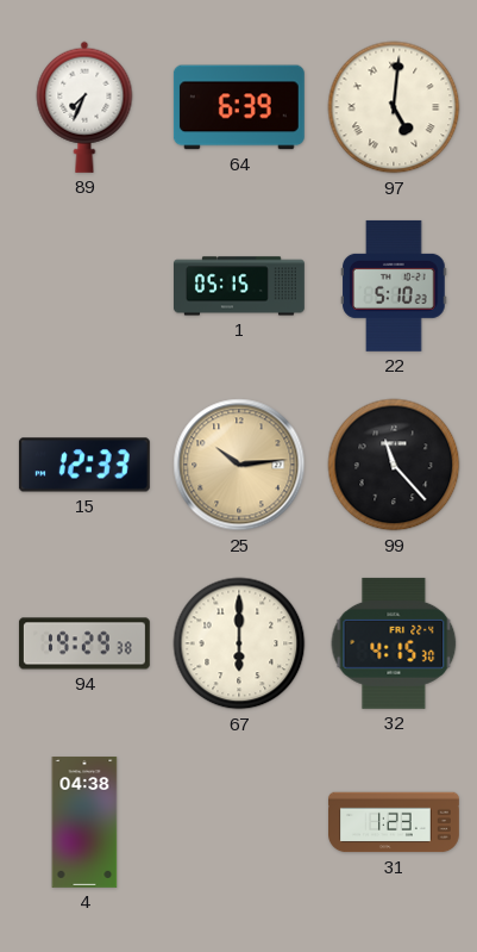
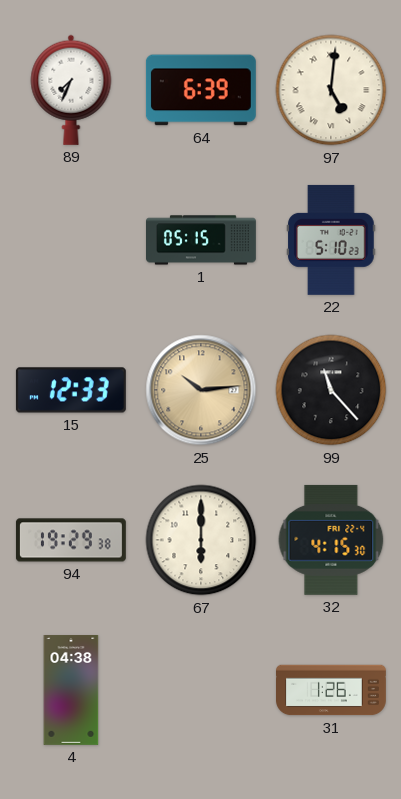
31: 1:23 -> 1:26 (332, 690)
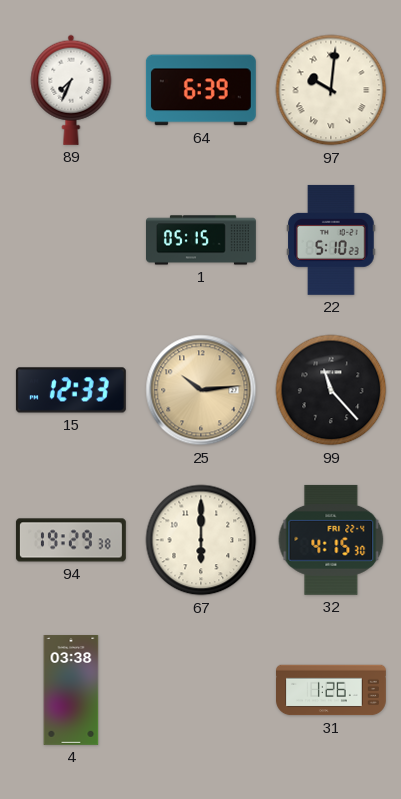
97: 5:01 -> 10:01 (331, 90)
4: 04:38 -> 03:38 (71, 691)
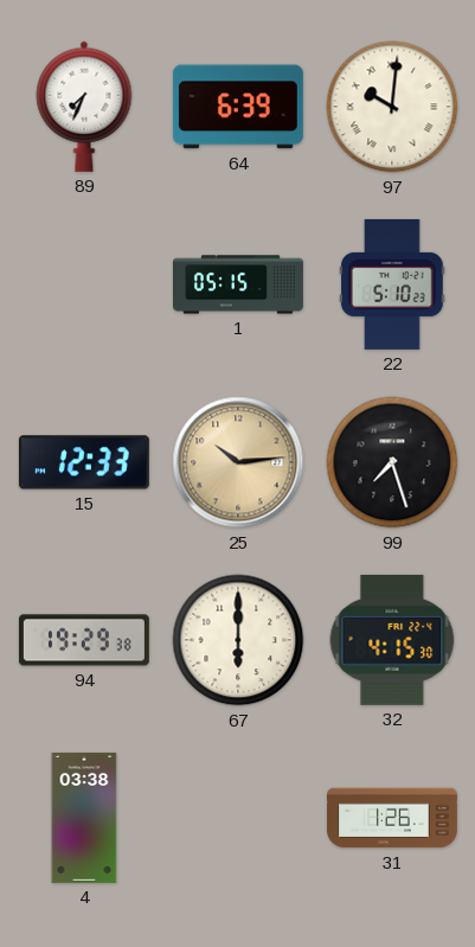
99: 11:23 -> 7:27 (392, 462)
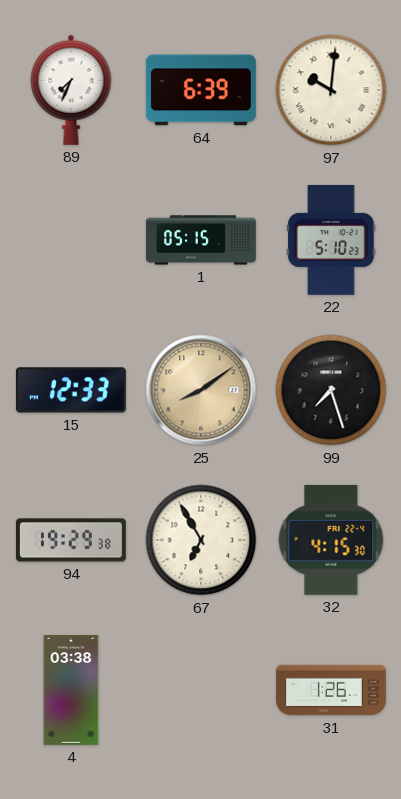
25: 10:14 -> 8:09 (201, 390)
67: 6:00 -> 6:55 (201, 540)
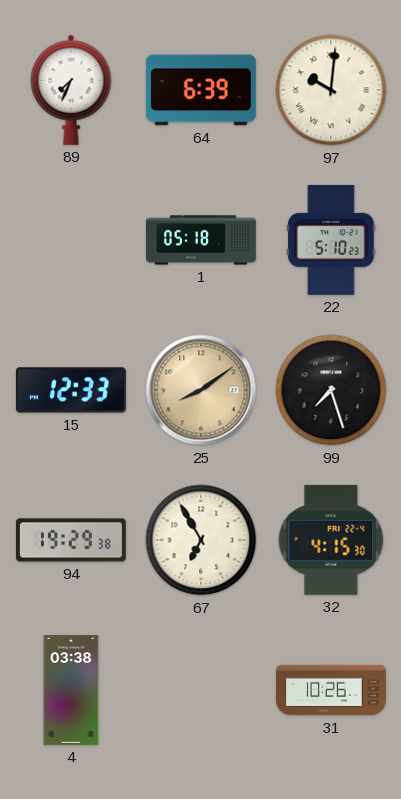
1: 05:15 -> 05:18 (202, 240)
31: 1:26 -> 10:26 (332, 690)
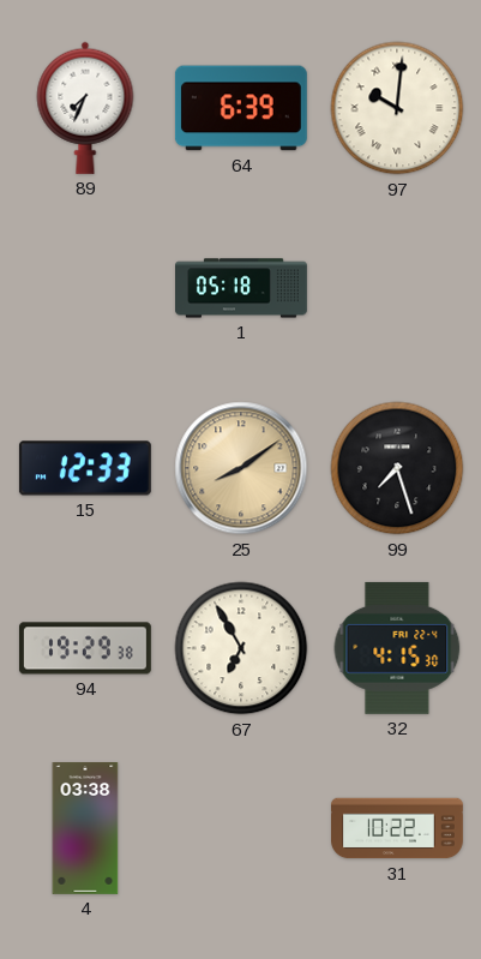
22: 5:10 -> none (331, 240)
31: 10:26 -> 10:22 (398, 828)
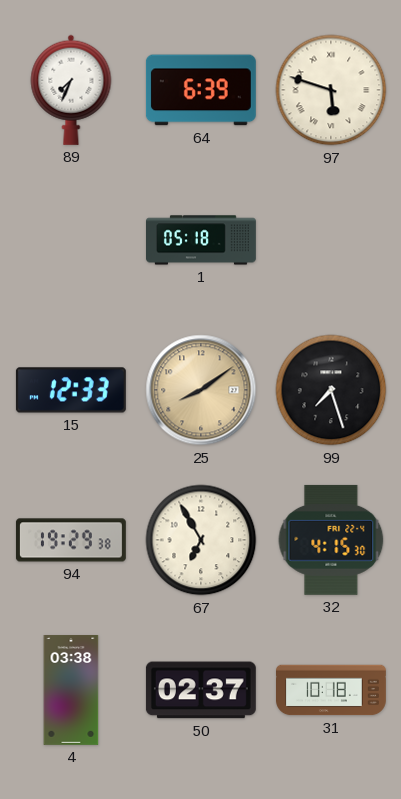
97: 10:01 -> 5:48 (331, 90)
50: none -> 02:37 (201, 690)
31: 10:22 -> 10:18 (332, 690)
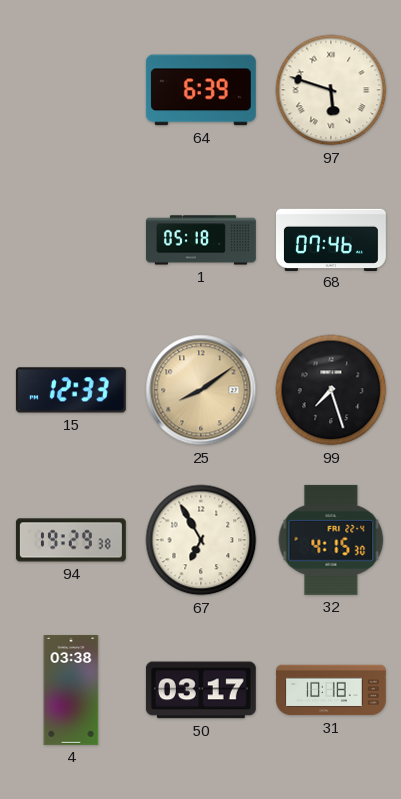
89: 7:34 -> none (71, 90)
68: none -> 07:46 (332, 239)
50: 02:37 -> 03:17 (201, 690)
